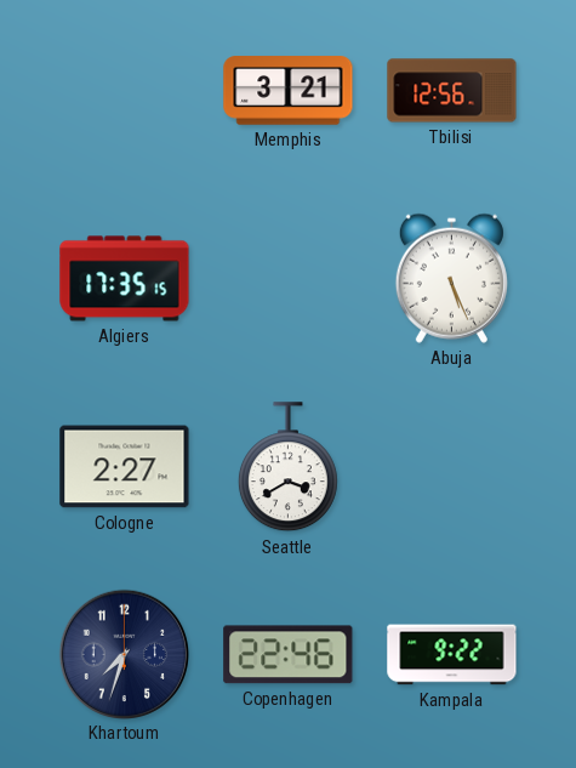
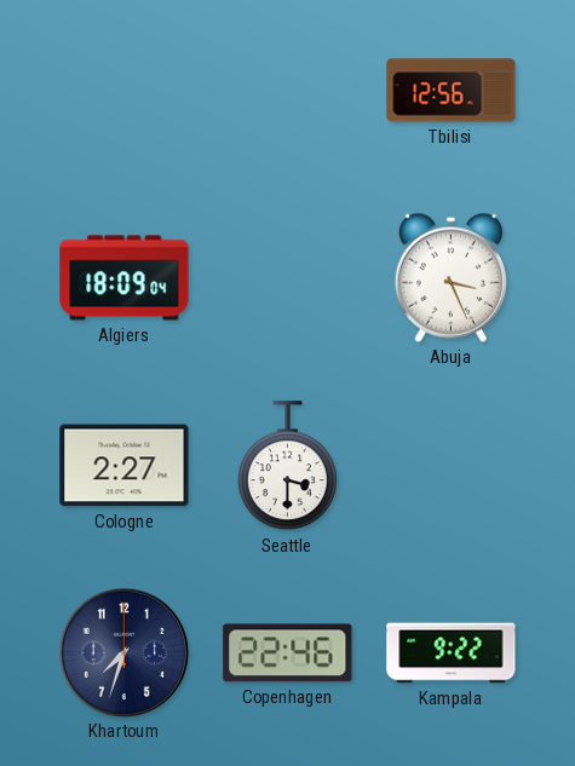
Memphis: 3:21 -> none (289, 91)
Algiers: 17:35 -> 18:09 (125, 278)
Abuja: 5:26 -> 3:26 (450, 277)
Seattle: 3:40 -> 3:30 (287, 466)
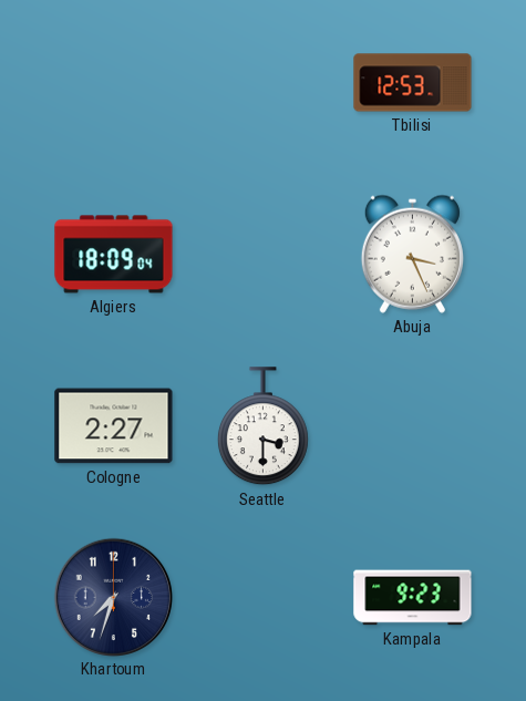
Tbilisi: 12:56 -> 12:53 (413, 83)
Copenhagen: 22:46 -> none (288, 653)
Kampala: 9:22 -> 9:23 (413, 598)
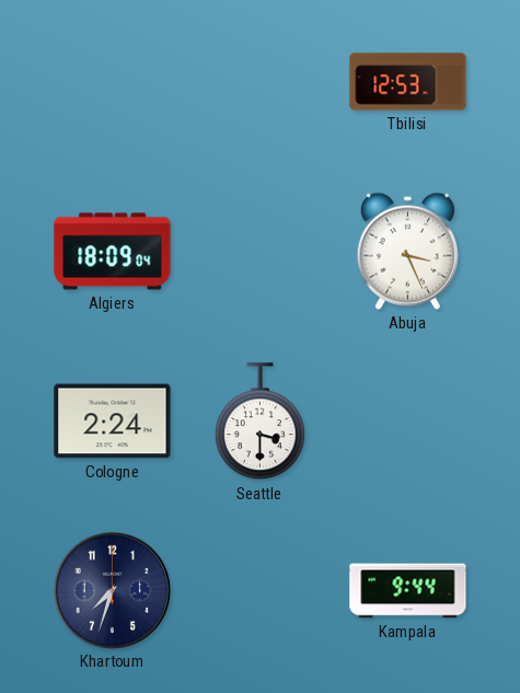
Cologne: 2:27 -> 2:24 (113, 421)
Kampala: 9:23 -> 9:44 (408, 591)
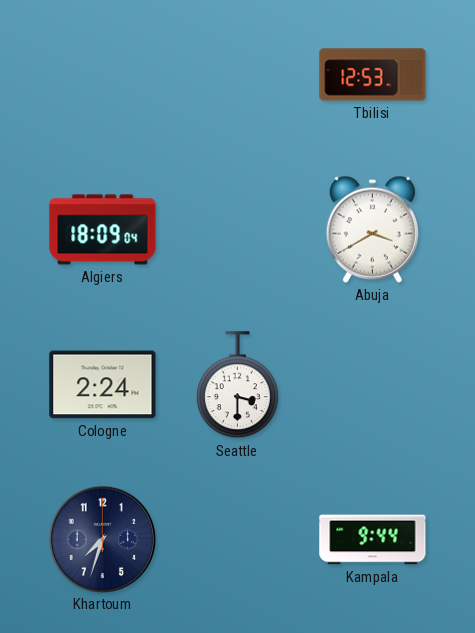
Abuja: 3:26 -> 3:40 (372, 229)
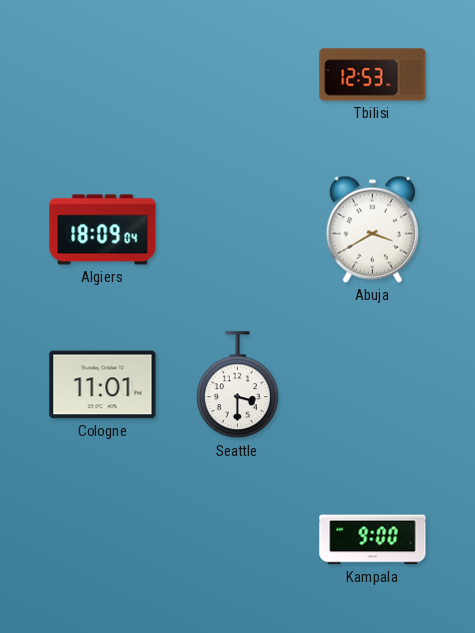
Cologne: 2:24 -> 11:01 (103, 385)
Khartoum: 7:33 -> none (102, 539)
Kampala: 9:44 -> 9:00 (373, 540)
